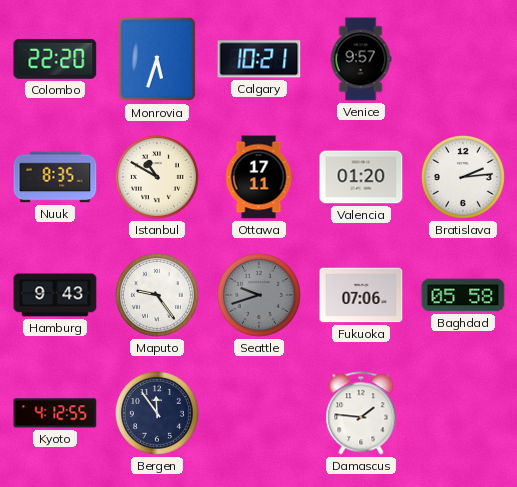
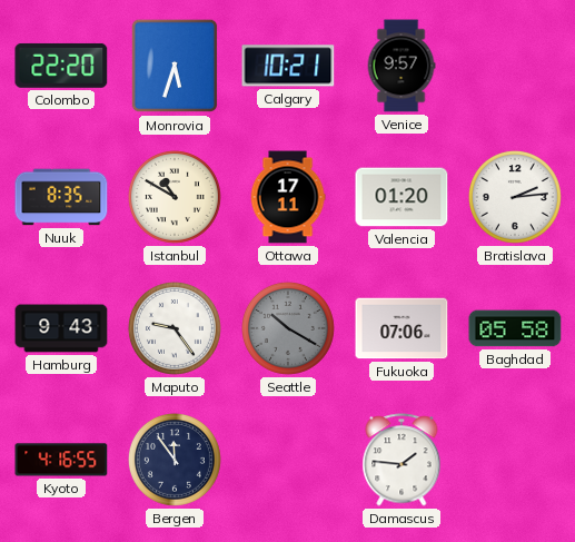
Seattle: 9:42 -> 10:20 (288, 328)
Kyoto: 4:12 -> 4:16 (61, 460)
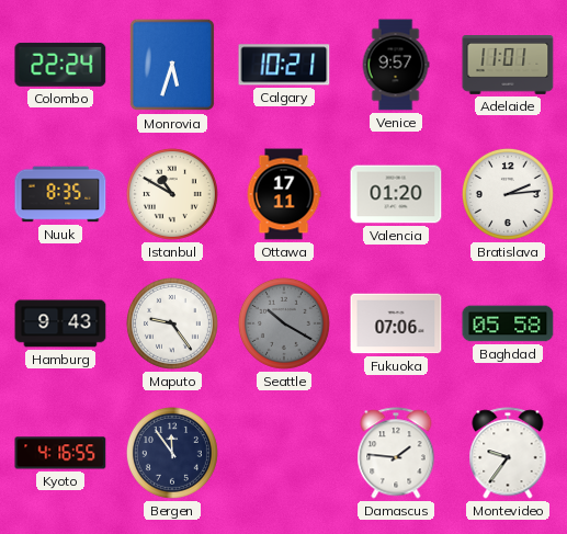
Colombo: 22:20 -> 22:24 (60, 65)
Adelaide: none -> 11:01 (508, 66)
Montevideo: none -> 9:36 (508, 453)
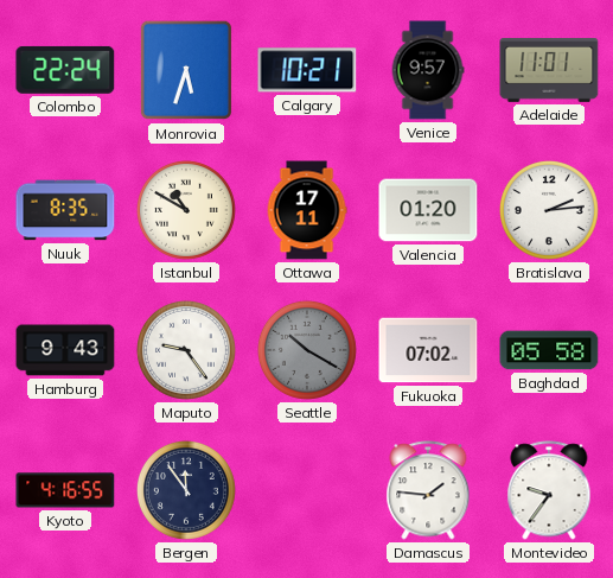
Fukuoka: 07:06 -> 07:02 (428, 350)
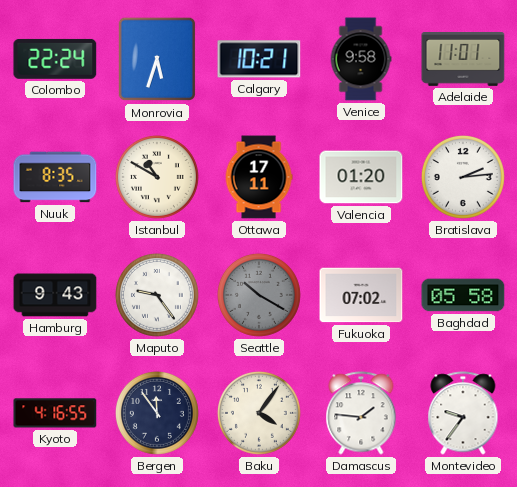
Venice: 9:57 -> 9:58 (361, 59)
Baku: none -> 4:06 (259, 413)
